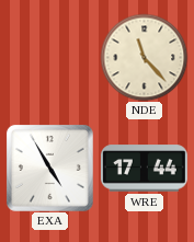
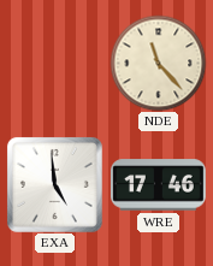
EXA: 4:55 -> 4:59 (54, 184)
WRE: 17:44 -> 17:46 (158, 185)
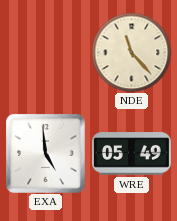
WRE: 17:46 -> 05:49 (131, 154)
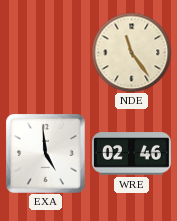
NDE: 11:23 -> 11:24 (131, 52)
WRE: 05:49 -> 02:46 (131, 154)
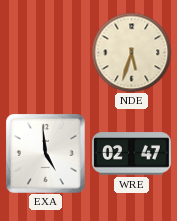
NDE: 11:24 -> 5:33 (131, 52)
WRE: 02:46 -> 02:47 (131, 154)
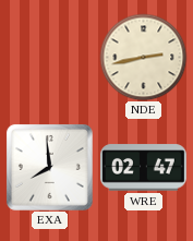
NDE: 5:33 -> 2:43 (143, 57)
EXA: 4:59 -> 7:59 (49, 167)
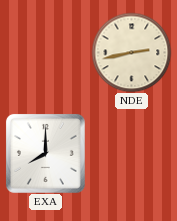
EXA: 7:59 -> 8:00 (45, 153)
WRE: 02:47 -> none (143, 168)
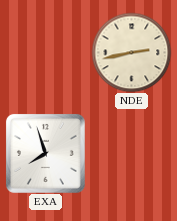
EXA: 8:00 -> 7:57 (45, 153)
